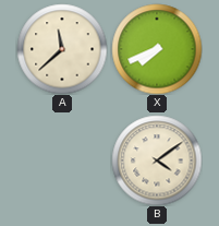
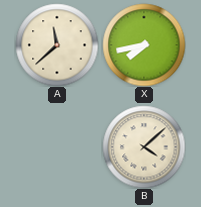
X: 7:41 -> 7:43 (144, 45)
B: 4:09 -> 4:08 (144, 147)
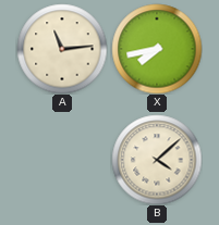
A: 11:38 -> 11:14 (62, 49)
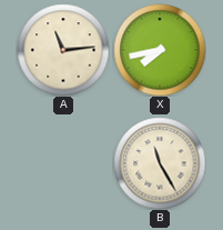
B: 4:08 -> 11:25 (160, 163)
